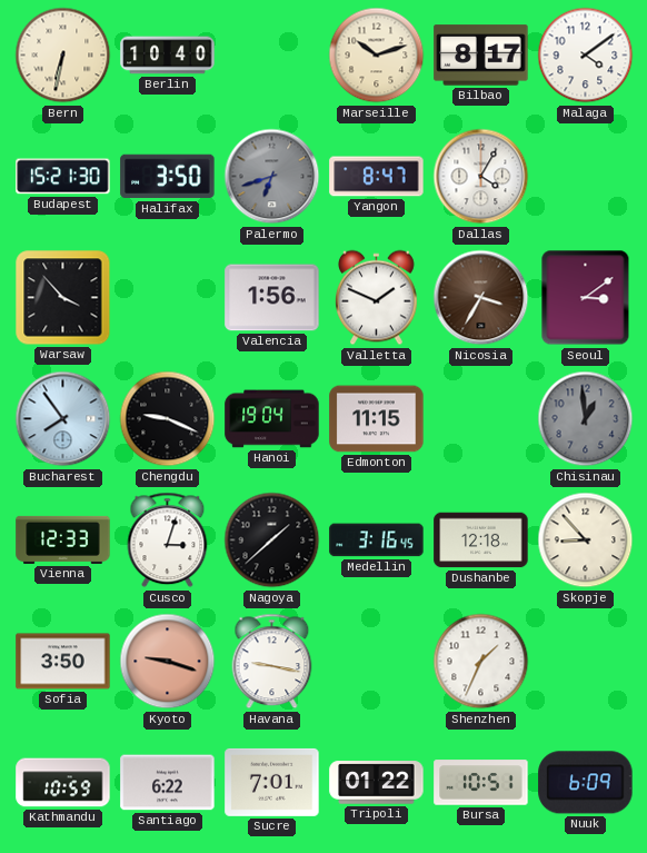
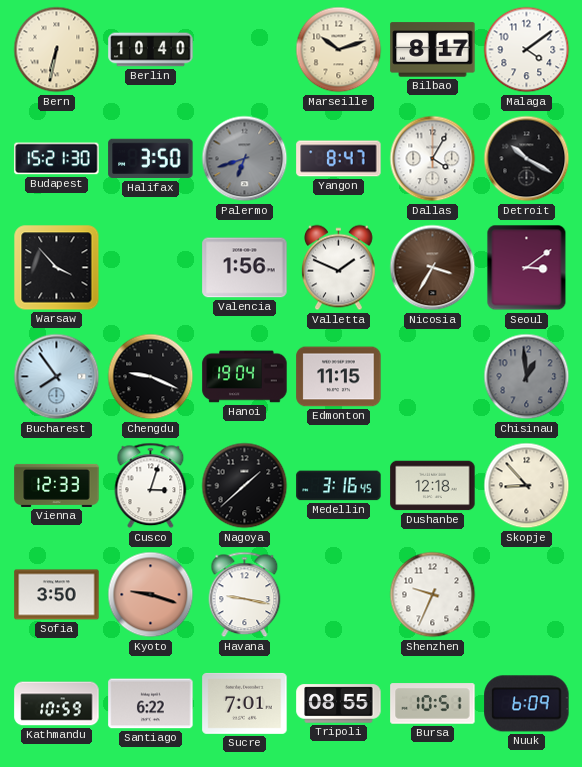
Detroit: none -> 10:20 (527, 159)
Shenzhen: 1:34 -> 9:34 (433, 595)
Tripoli: 01:22 -> 08:55 (339, 704)
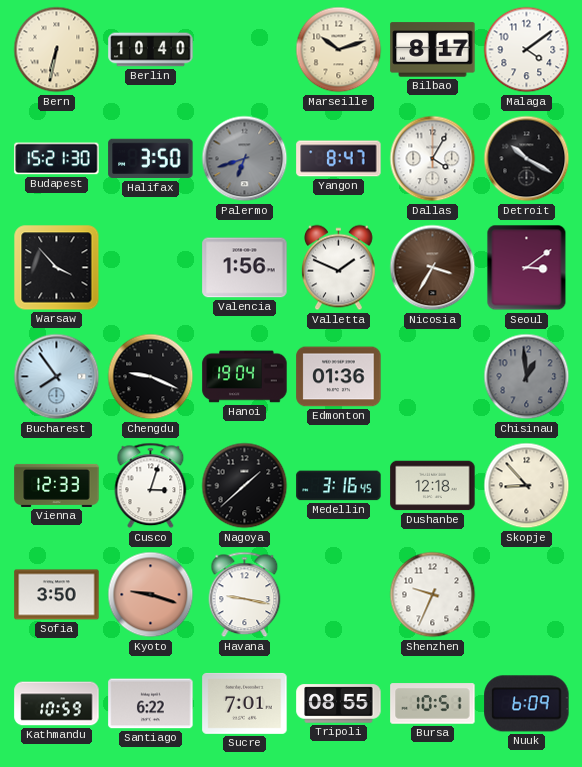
Edmonton: 11:15 -> 01:36 (339, 377)
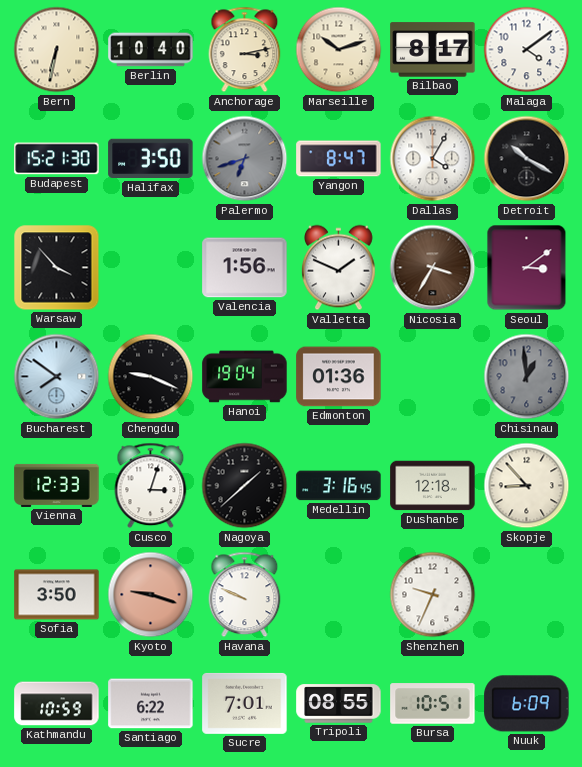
Anchorage: none -> 3:13 (245, 50)
Bucharest: 7:54 -> 7:51 (57, 377)
Havana: 9:17 -> 9:49 (245, 595)
